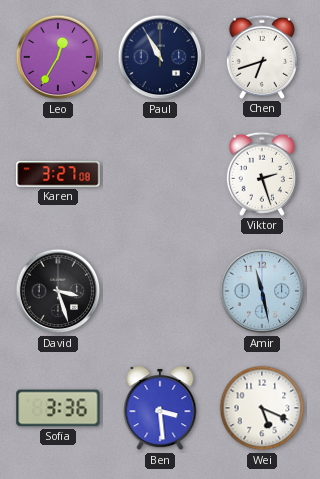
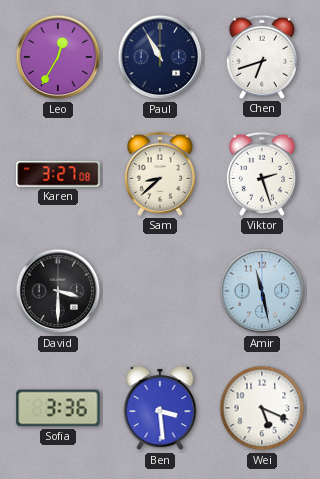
Sam: none -> 8:38 (160, 174)
David: 3:27 -> 3:30 (58, 291)
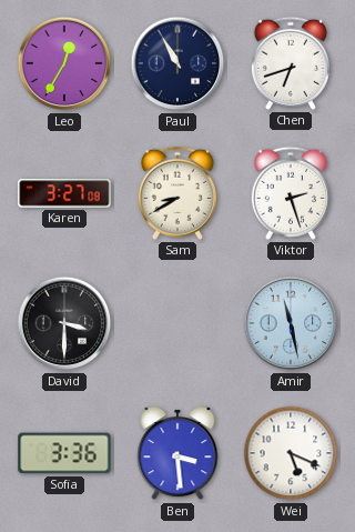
Sam: 8:38 -> 8:40 (177, 193)
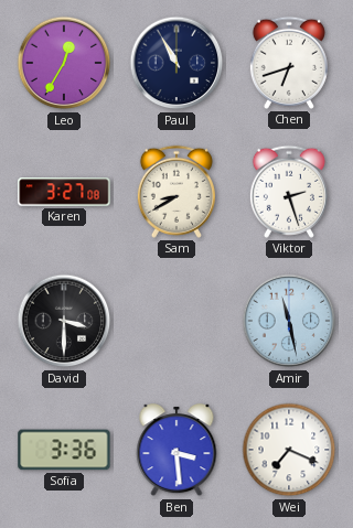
Wei: 5:19 -> 7:19 (289, 450)
